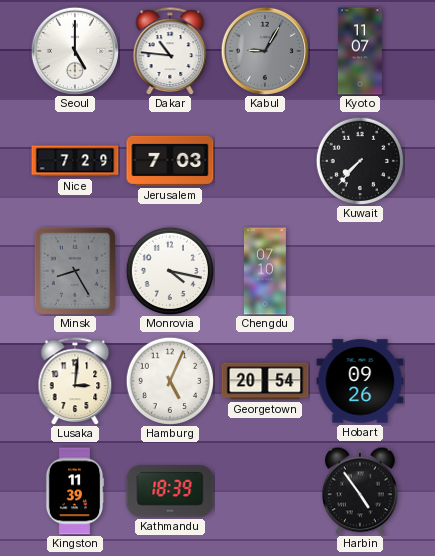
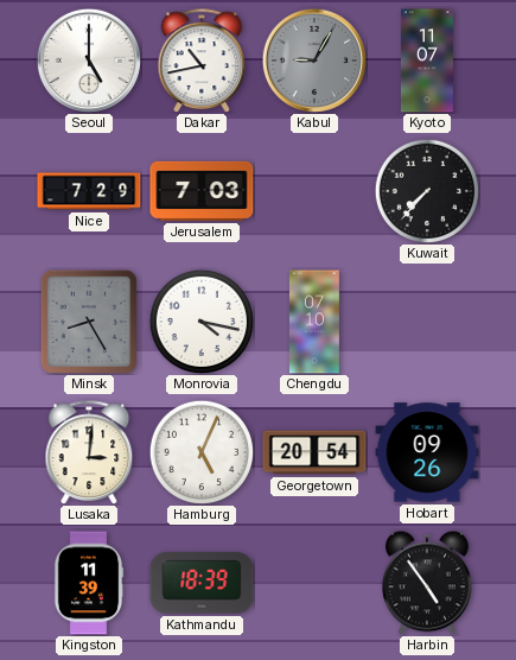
Dakar: 10:46 -> 10:43 (202, 61)
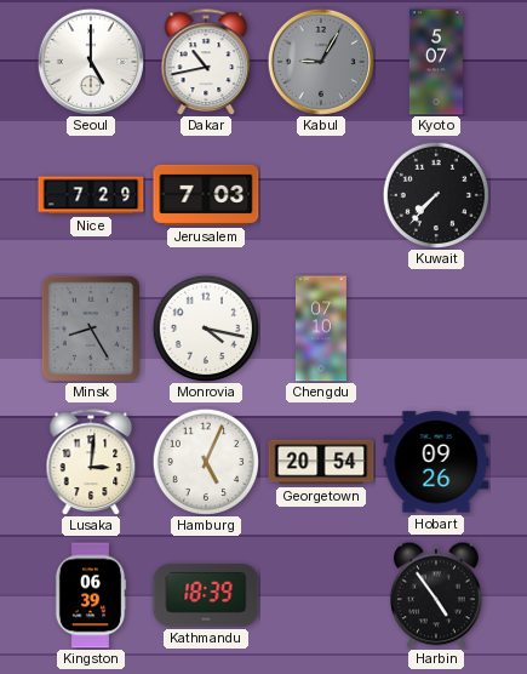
Kyoto: 11:07 -> 5:07 (436, 62)
Kingston: 11:39 -> 06:39 (91, 595)
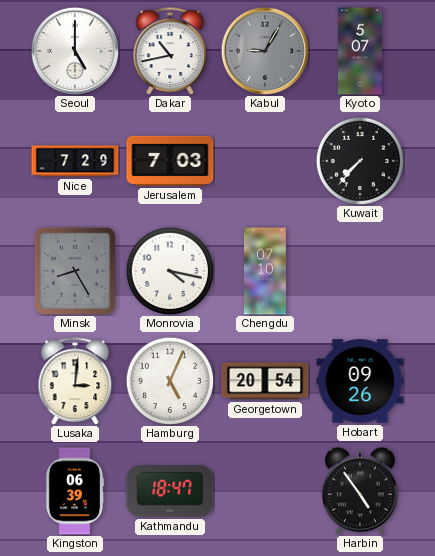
Kathmandu: 18:39 -> 18:47 (170, 491)
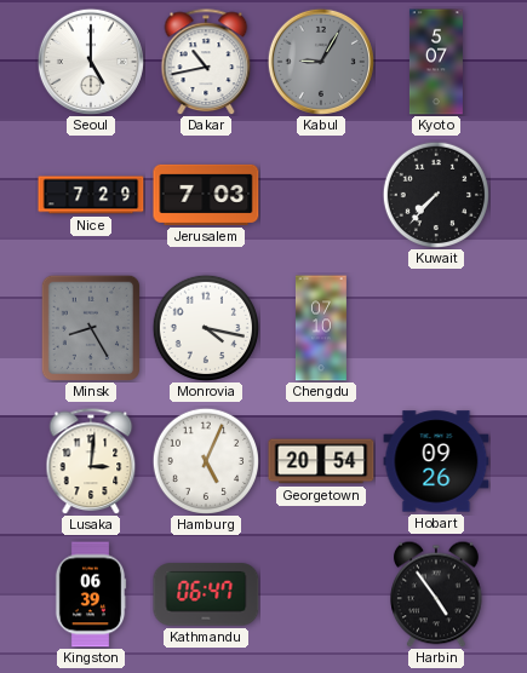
Kathmandu: 18:47 -> 06:47 (206, 594)
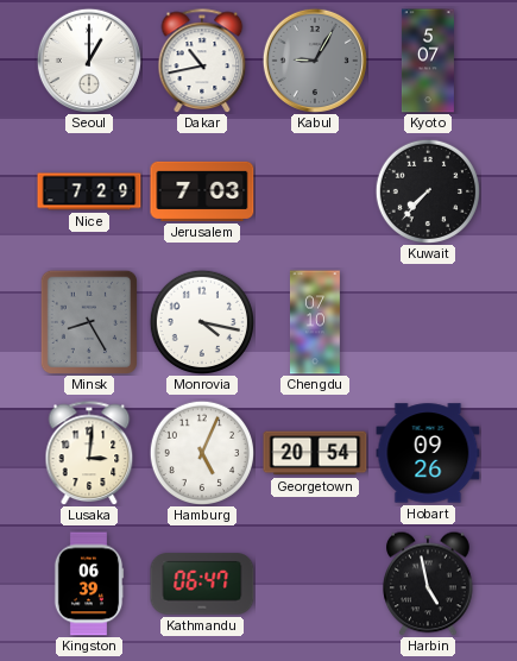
Seoul: 5:00 -> 1:00 (89, 61)
Harbin: 4:54 -> 4:58 (429, 584)
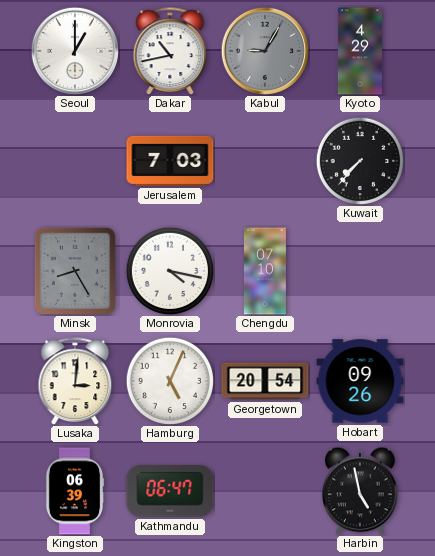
Kyoto: 5:07 -> 4:29 (360, 51)
Nice: 7:29 -> none (89, 191)
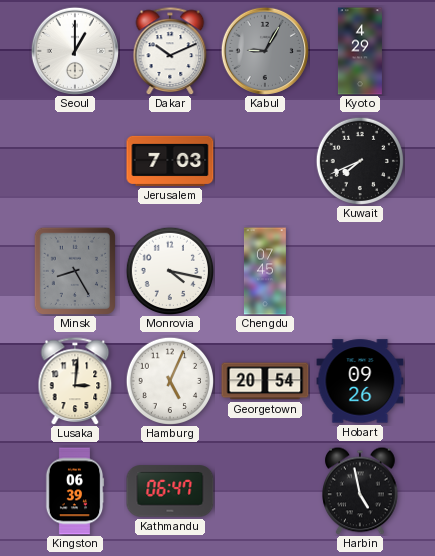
Dakar: 10:43 -> 10:11 (170, 51)
Kuwait: 7:37 -> 7:41 (359, 160)
Chengdu: 07:10 -> 07:45 (265, 271)
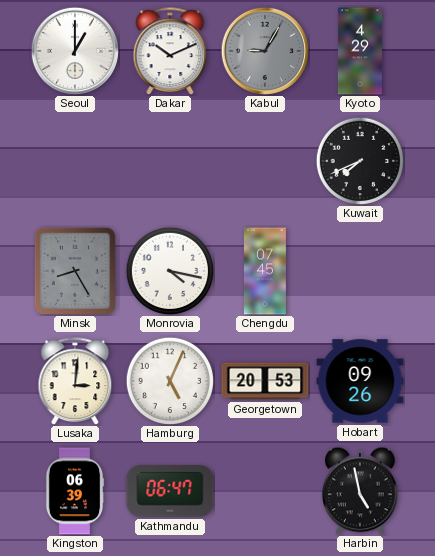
Jerusalem: 7:03 -> none (170, 161)
Georgetown: 20:54 -> 20:53 (265, 381)
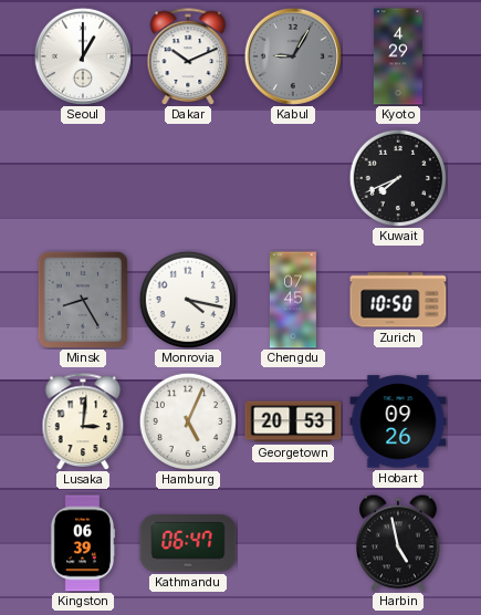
Zurich: none -> 10:50 (398, 300)
